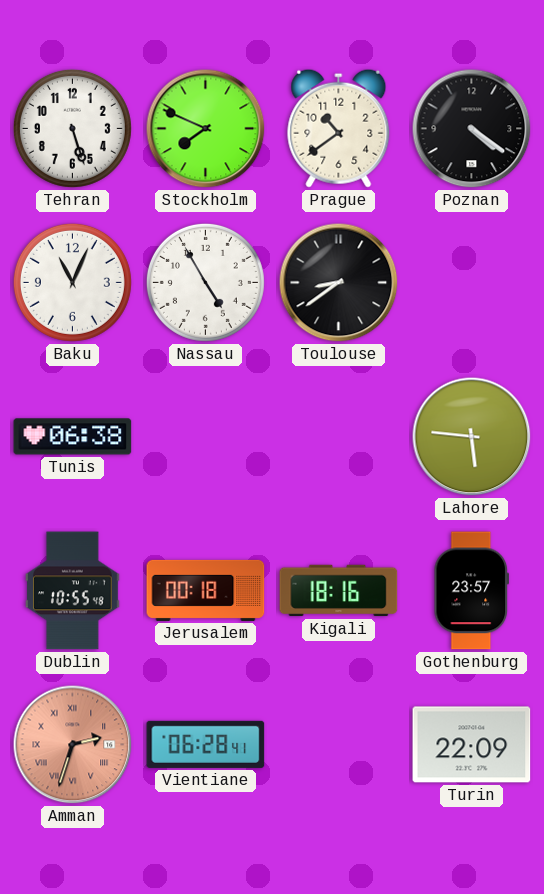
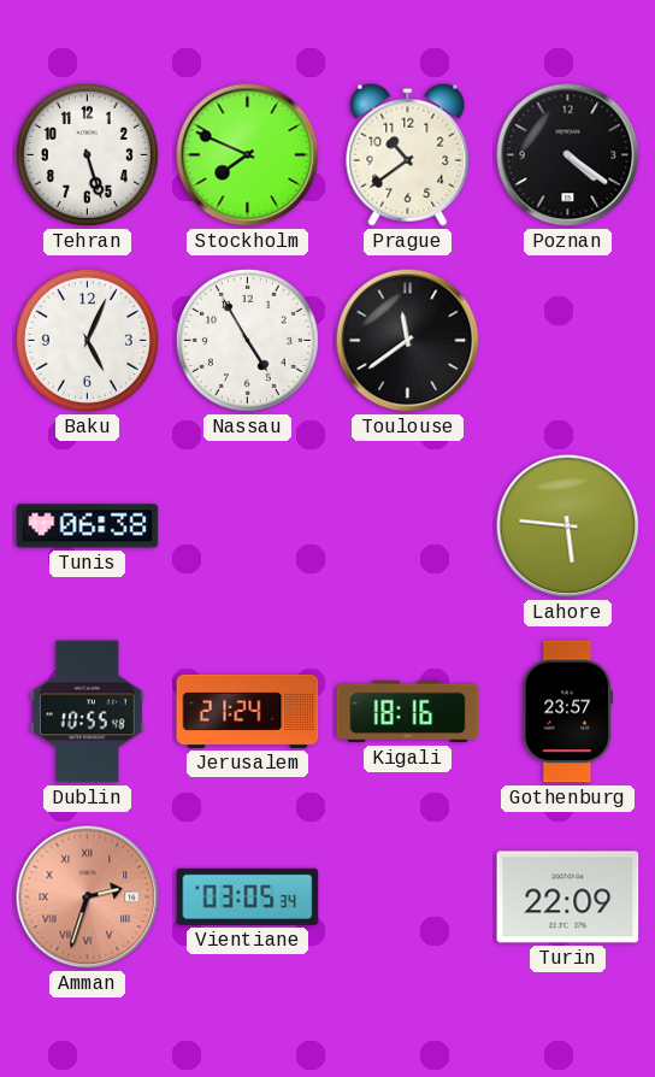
Baku: 11:04 -> 5:04 (87, 340)
Toulouse: 8:39 -> 11:39 (408, 341)
Jerusalem: 00:18 -> 21:24 (248, 711)
Vientiane: 06:28 -> 03:05 (248, 896)
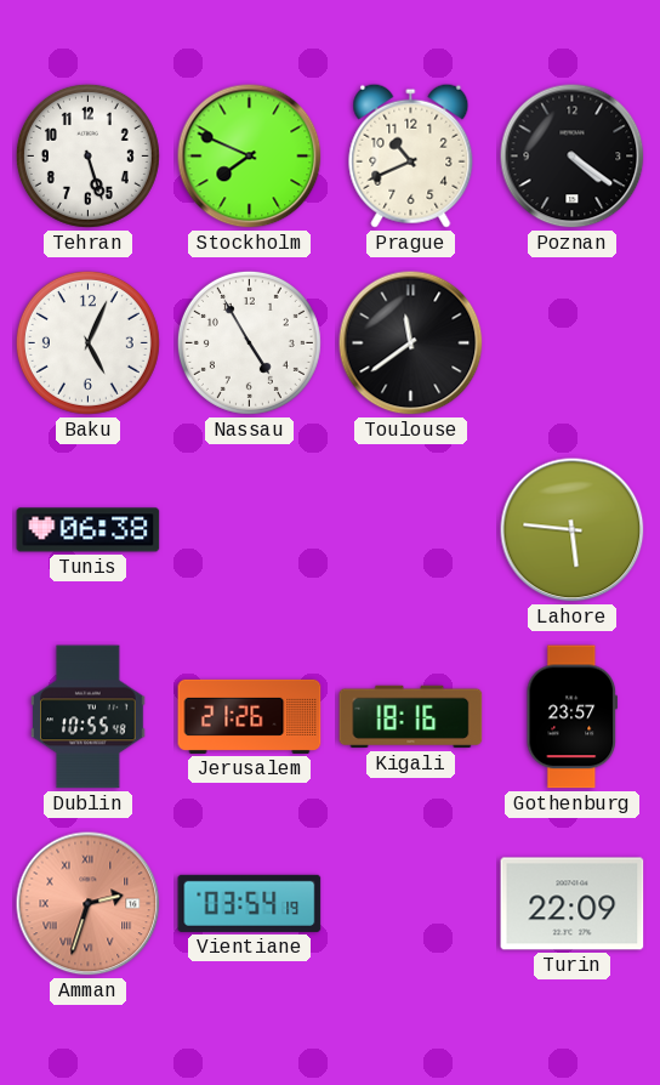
Prague: 10:39 -> 10:41 (411, 155)
Jerusalem: 21:24 -> 21:26 (250, 716)
Vientiane: 03:05 -> 03:54 (250, 903)
